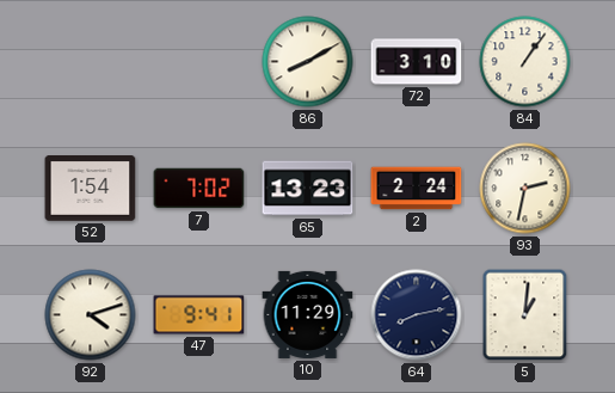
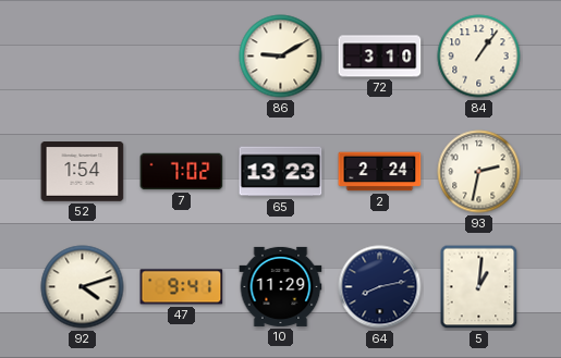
86: 8:10 -> 9:10 (281, 57)
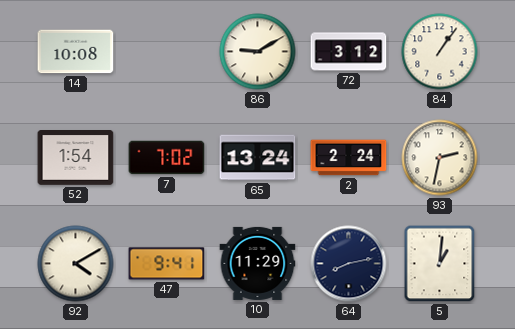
14: none -> 10:08 (76, 52)
72: 3:10 -> 3:12 (349, 52)
65: 13:23 -> 13:24 (258, 158)
92: 4:12 -> 4:10 (76, 264)
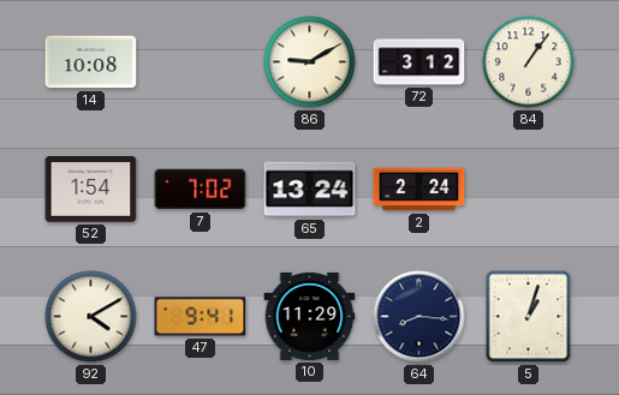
93: 2:32 -> none (440, 158)
64: 8:13 -> 8:16 (419, 317)
5: 1:01 -> 1:03 (529, 317)
